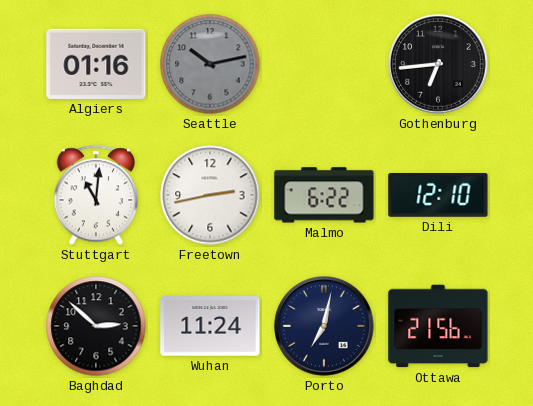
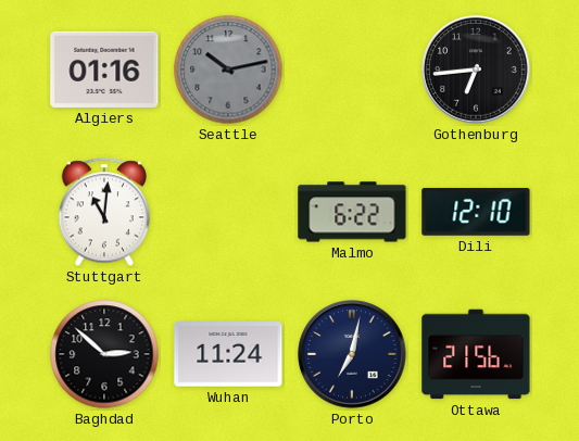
Freetown: 2:43 -> none (210, 195)
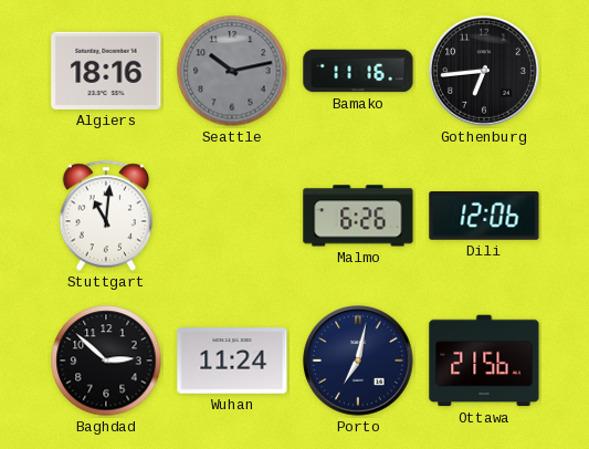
Algiers: 01:16 -> 18:16 (106, 71)
Bamako: none -> 11:16 (358, 71)
Malmo: 6:22 -> 6:26 (358, 216)
Dili: 12:10 -> 12:06 (484, 217)
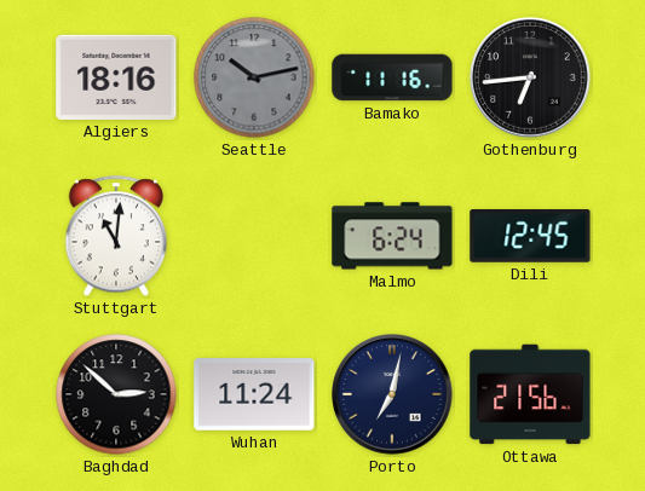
Malmo: 6:26 -> 6:24 (392, 236)
Dili: 12:06 -> 12:45 (530, 237)
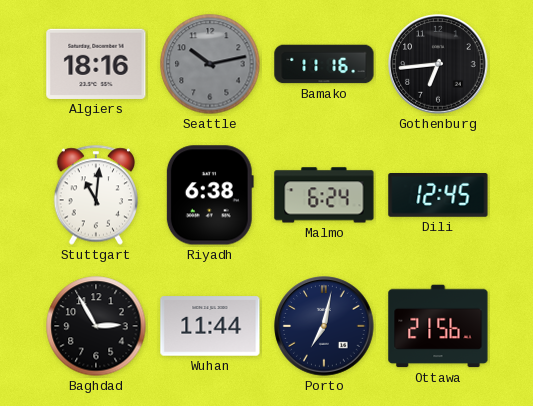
Riyadh: none -> 6:38 (210, 195)
Baghdad: 2:52 -> 2:55 (96, 326)
Wuhan: 11:24 -> 11:44 (210, 326)
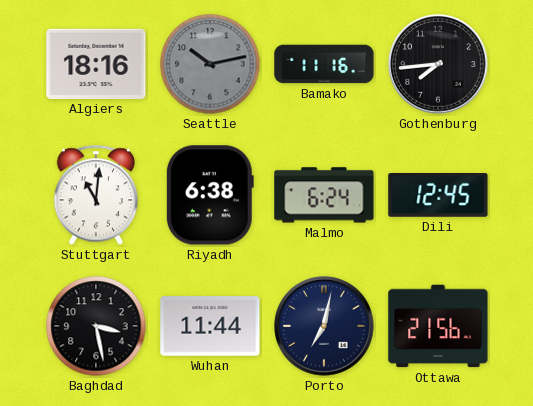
Gothenburg: 6:44 -> 7:44 (438, 64)
Baghdad: 2:55 -> 3:28 (96, 326)
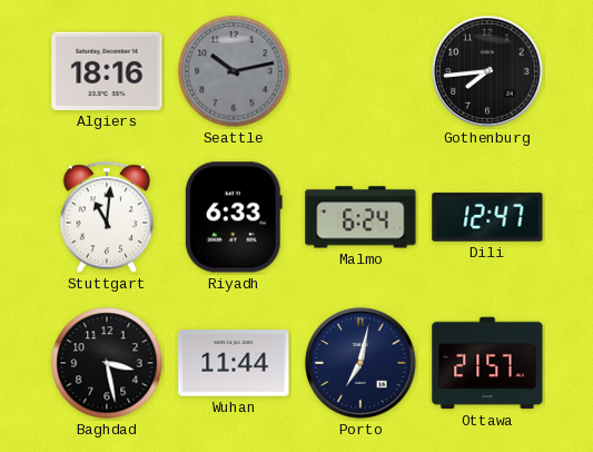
Bamako: 11:16 -> none (324, 64)
Riyadh: 6:38 -> 6:33 (234, 217)
Dili: 12:45 -> 12:47 (487, 218)
Ottawa: 21:56 -> 21:57 (487, 363)
